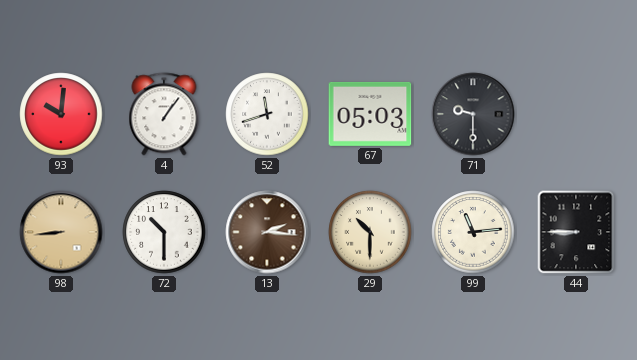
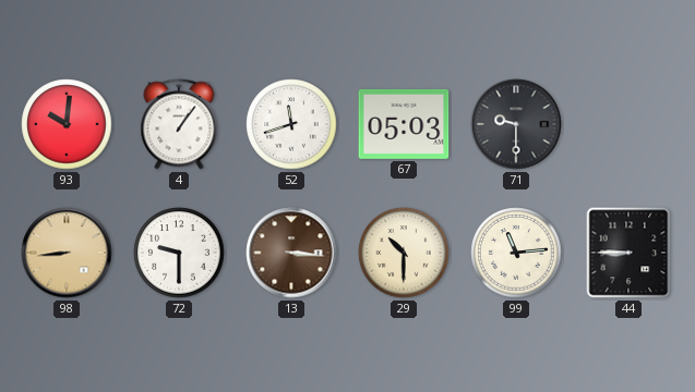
72: 10:30 -> 9:30 (179, 253)
13: 2:16 -> 3:16 (291, 253)
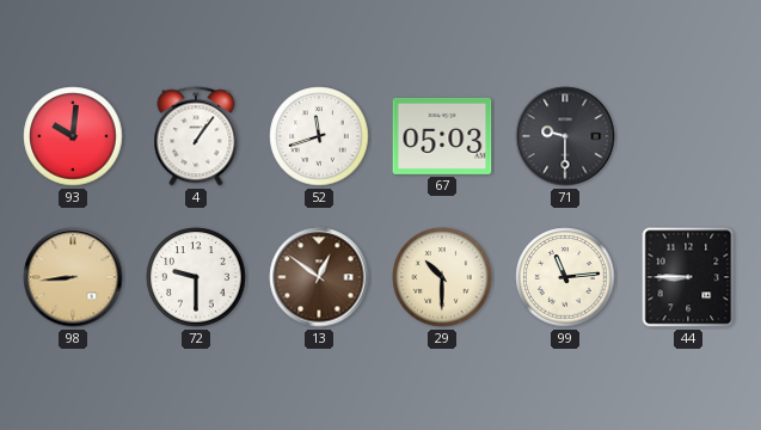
13: 3:16 -> 12:51 (319, 277)
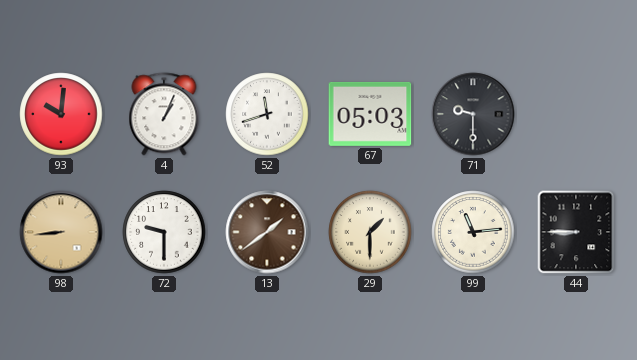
4: 1:06 -> 1:04 (164, 114)
13: 12:51 -> 1:39 (267, 232)
29: 10:30 -> 1:30 (370, 232)
